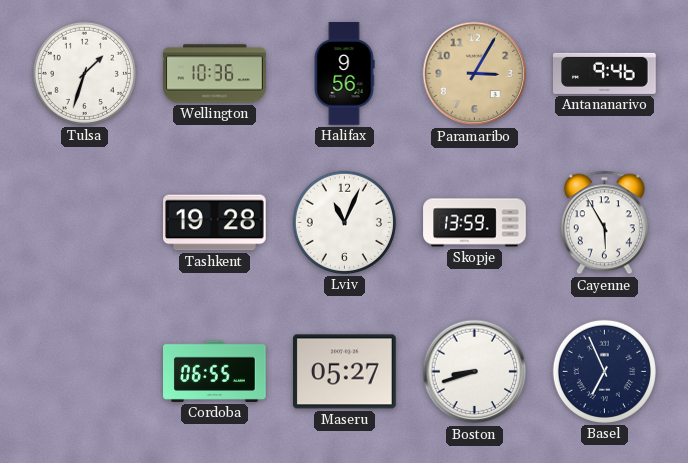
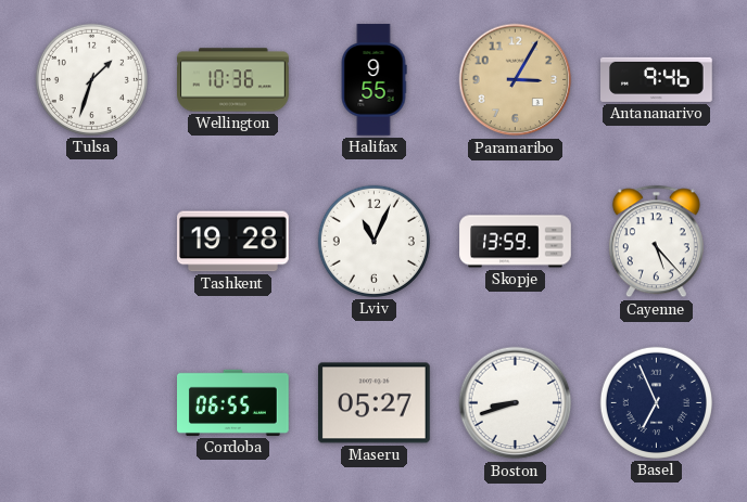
Halifax: 9:56 -> 9:55 (373, 80)
Cayenne: 5:55 -> 5:23 (656, 242)
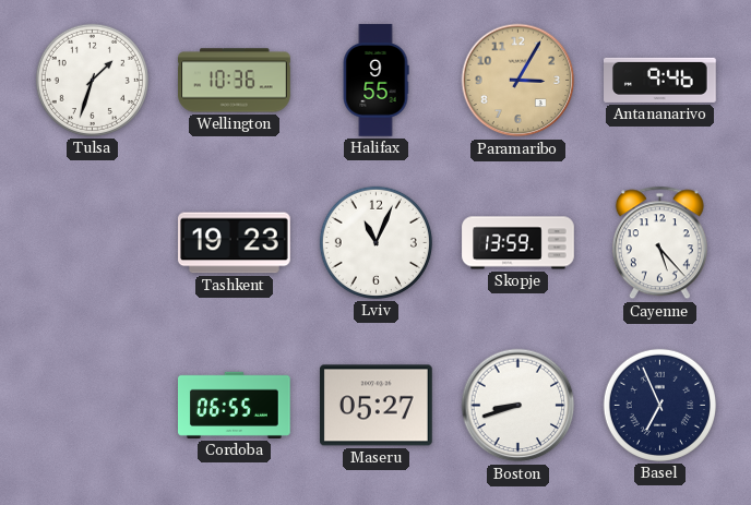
Tashkent: 19:28 -> 19:23 (235, 243)
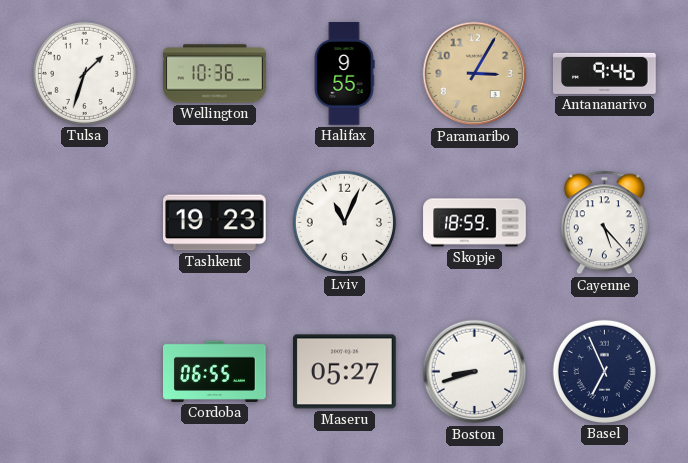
Skopje: 13:59 -> 18:59 (475, 223)
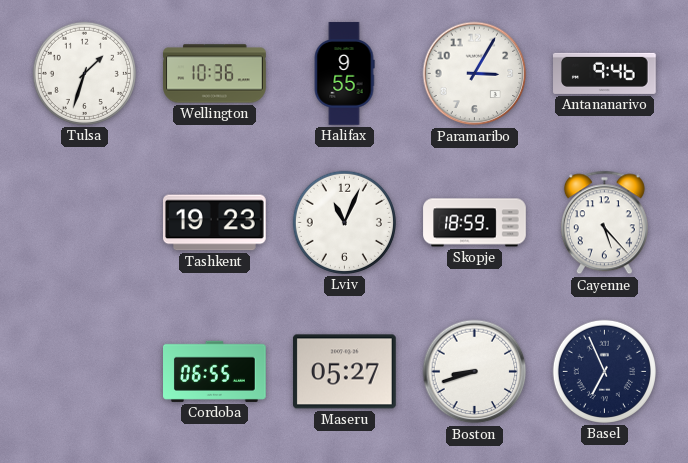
Paramaribo dial: champagne -> white (475, 74)
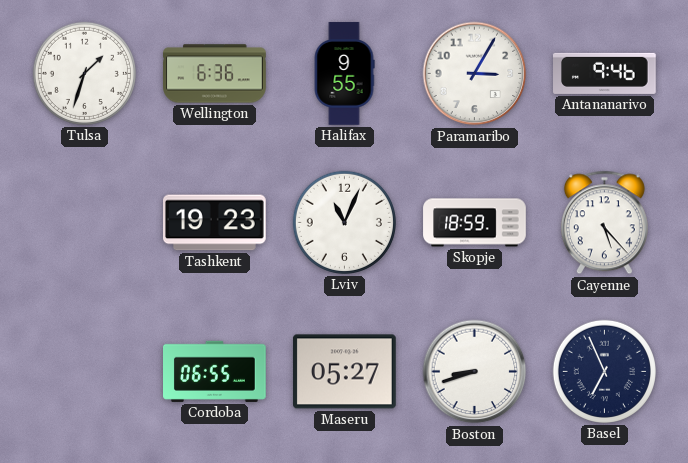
Wellington: 10:36 -> 6:36 (215, 74)
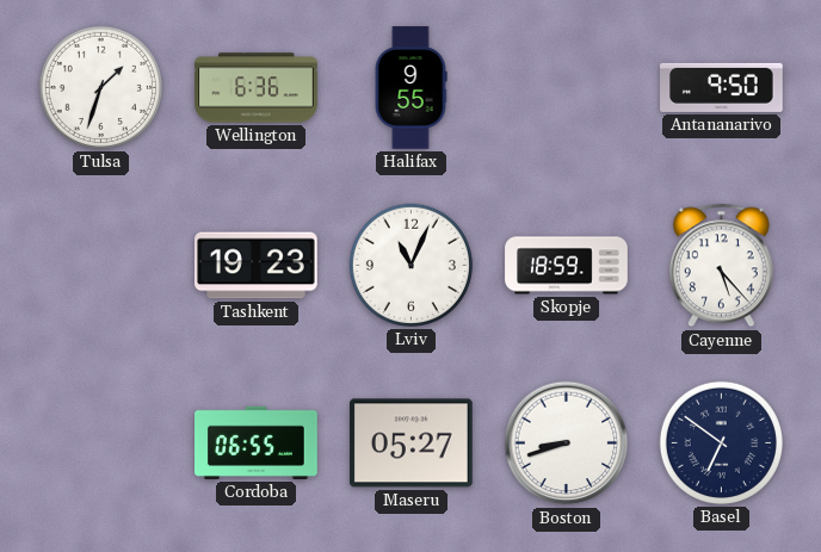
Paramaribo: 3:05 -> none (475, 74)
Antananarivo: 9:46 -> 9:50 (722, 87)
Basel: 6:56 -> 6:51 (721, 442)
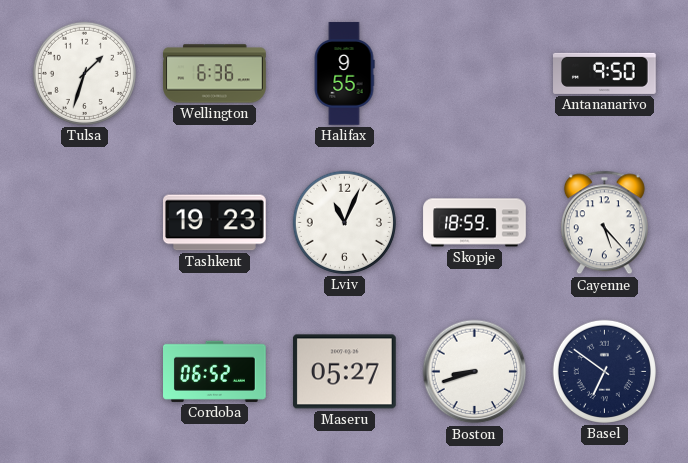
Cordoba: 06:55 -> 06:52 (215, 371)
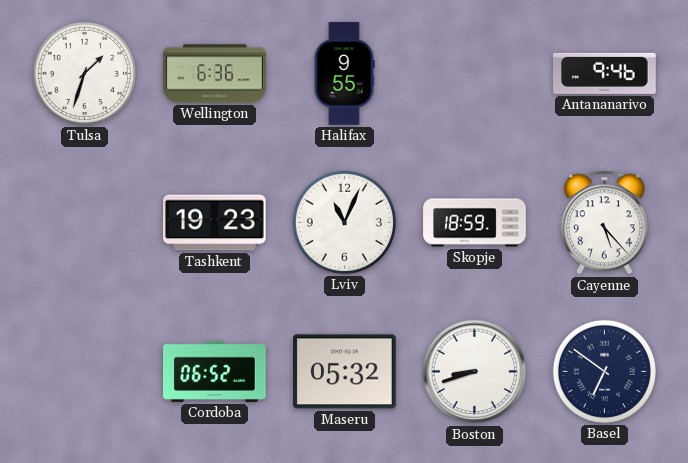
Antananarivo: 9:50 -> 9:46 (605, 73)
Maseru: 05:27 -> 05:32 (345, 372)
